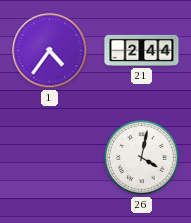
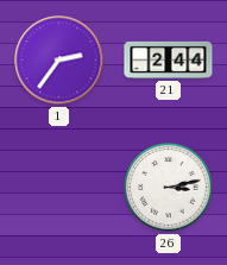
1: 4:36 -> 2:36 (59, 61)
26: 4:02 -> 3:13 (169, 188)
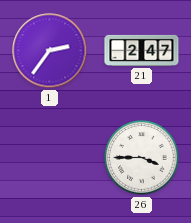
21: 2:44 -> 2:47 (142, 50)
26: 3:13 -> 3:45 (142, 158)
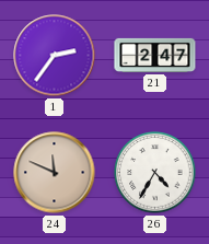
24: none -> 11:49 (55, 173)
26: 3:45 -> 4:35 (155, 173)
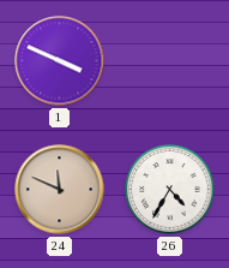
1: 2:36 -> 3:49 (60, 61)
21: 2:47 -> none (155, 55)
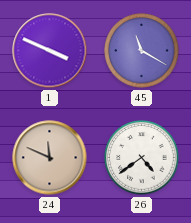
45: none -> 11:20 (142, 51)
26: 4:35 -> 4:39 (142, 158)
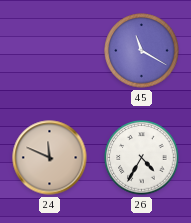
1: 3:49 -> none (50, 51)
26: 4:39 -> 4:35 (142, 158)
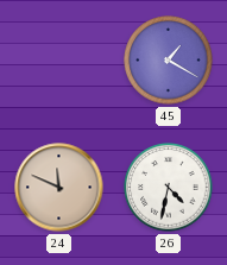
45: 11:20 -> 1:20 (169, 61)
26: 4:35 -> 4:32 (169, 188)
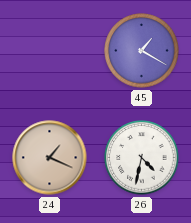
24: 11:49 -> 1:19 (50, 158)
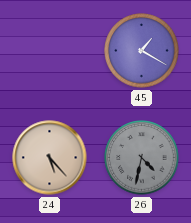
24: 1:19 -> 5:23 (50, 158)
26 dial: white -> grey (142, 158)
